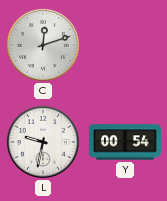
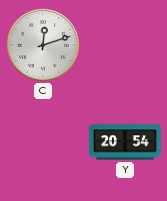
L: 9:32 -> none (43, 142)
Y: 00:54 -> 20:54 (125, 142)
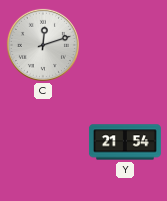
Y: 20:54 -> 21:54 (125, 142)
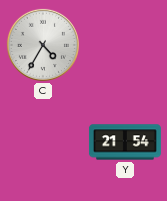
C: 12:12 -> 4:35 (43, 45)
